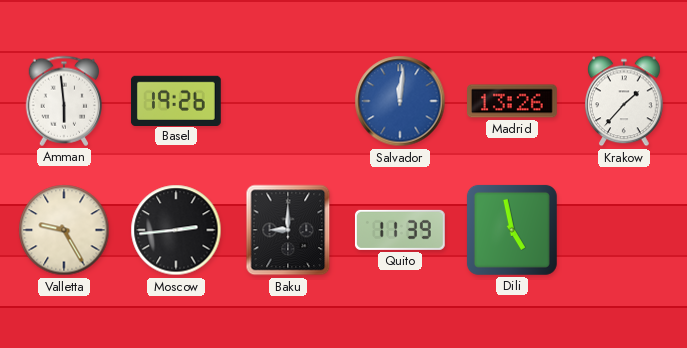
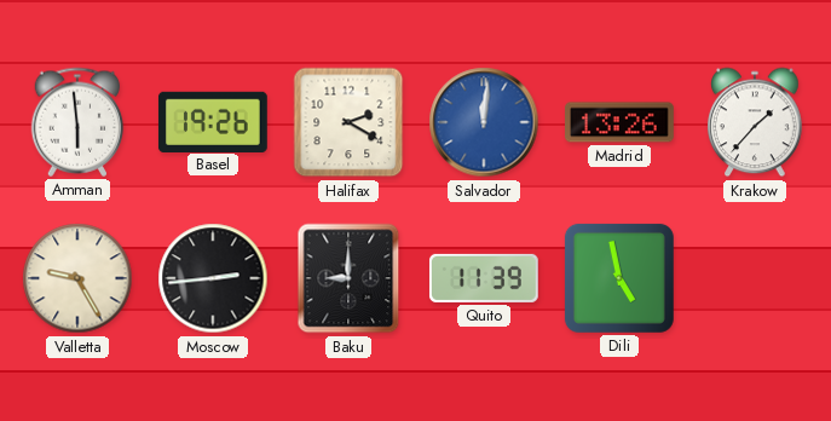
Halifax: none -> 2:20 (348, 122)
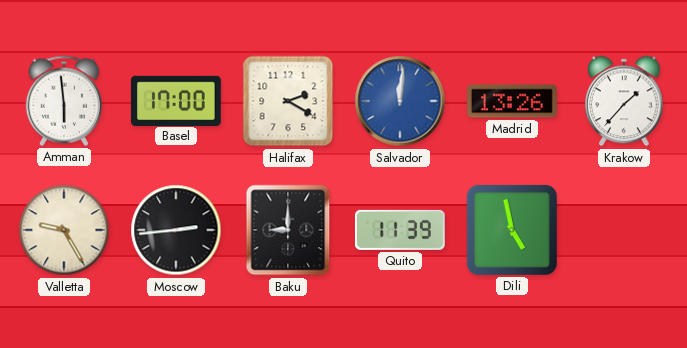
Basel: 19:26 -> 17:00 (176, 100)
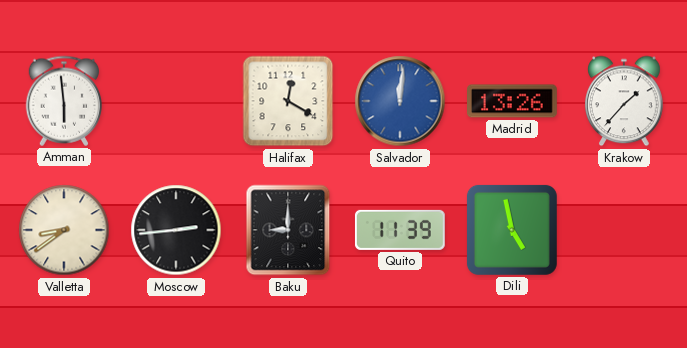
Basel: 17:00 -> none (176, 100)
Halifax: 2:20 -> 12:20 (288, 101)
Valletta: 9:25 -> 8:39 (64, 230)
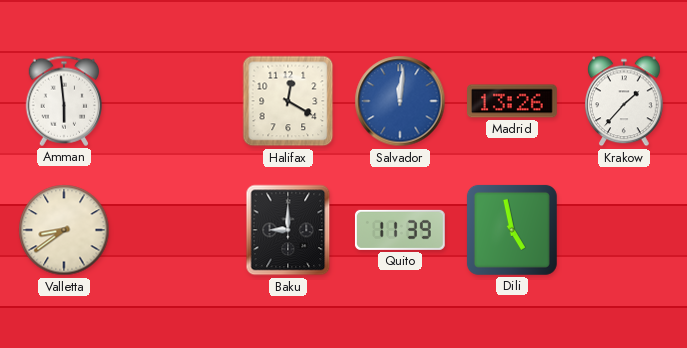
Moscow: 2:44 -> none (176, 230)
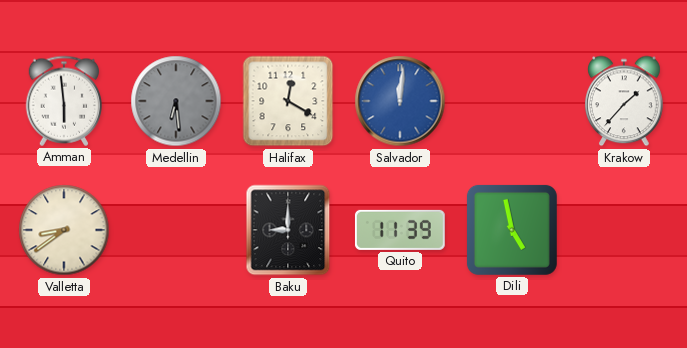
Medellin: none -> 6:29 (176, 101)
Madrid: 13:26 -> none (513, 101)
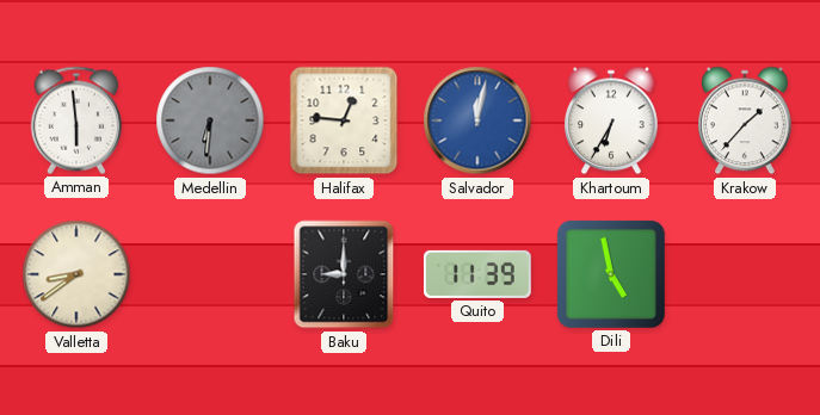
Medellin: 6:29 -> 6:31 (210, 120)
Halifax: 12:20 -> 12:46 (344, 120)
Salvador: 12:01 -> 12:02 (477, 120)
Khartoum: none -> 6:35 (612, 120)
